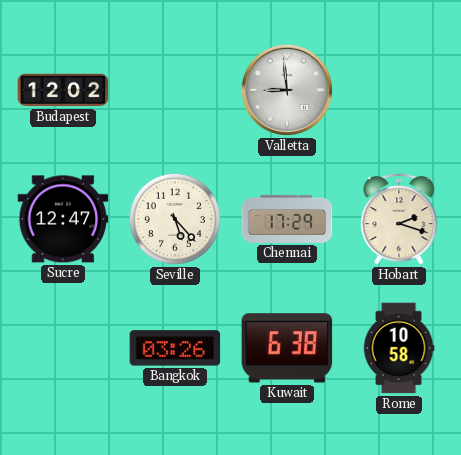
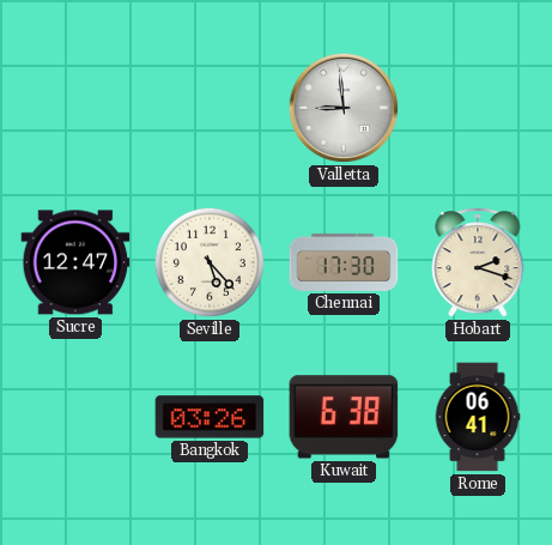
Budapest: 12:02 -> none (63, 90)
Chennai: 17:29 -> 17:30 (344, 262)
Rome: 10:58 -> 06:41 (478, 417)
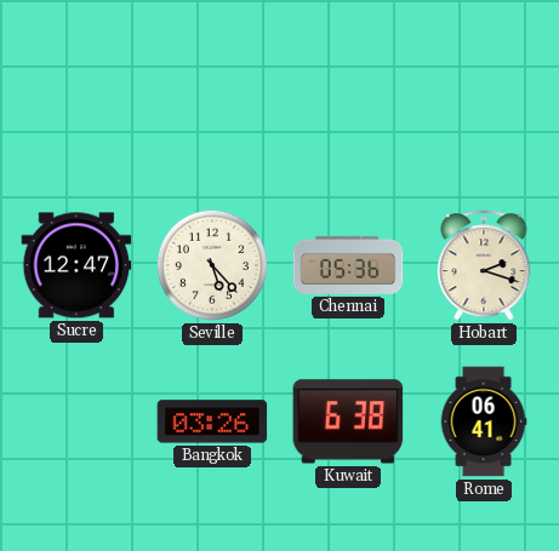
Valletta: 8:59 -> none (344, 108)
Chennai: 17:30 -> 05:36 (348, 265)
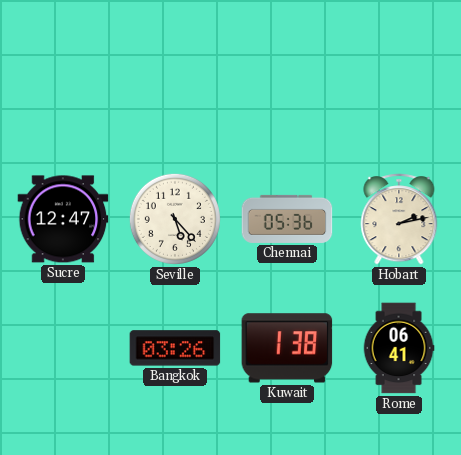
Hobart: 2:18 -> 2:13 (399, 219)
Kuwait: 6:38 -> 1:38 (287, 348)
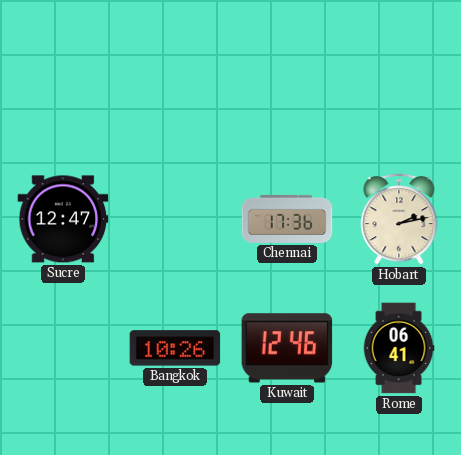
Seville: 5:23 -> none (175, 219)
Chennai: 05:36 -> 17:36 (287, 219)
Bangkok: 03:26 -> 10:26 (175, 348)
Kuwait: 1:38 -> 12:46 (287, 348)
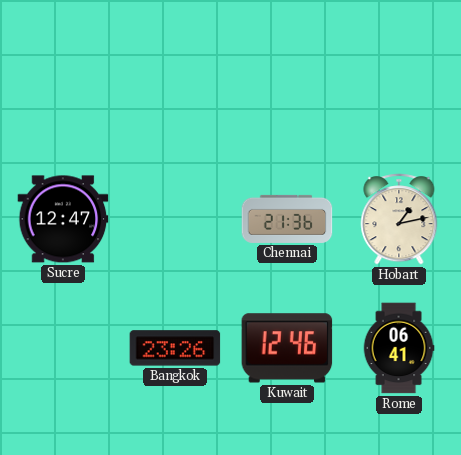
Chennai: 17:36 -> 21:36 (287, 219)
Hobart: 2:13 -> 1:13 (399, 219)
Bangkok: 10:26 -> 23:26 (175, 348)
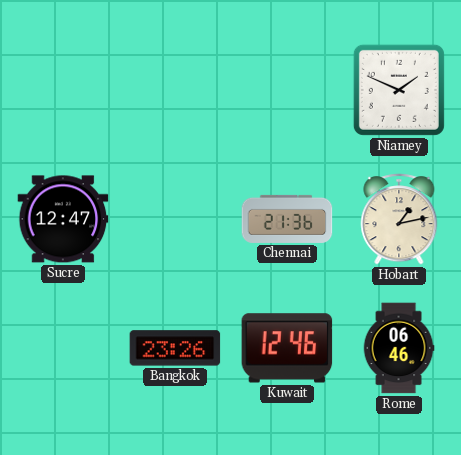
Niamey: none -> 1:49 (399, 90)
Rome: 06:41 -> 06:46 (399, 348)
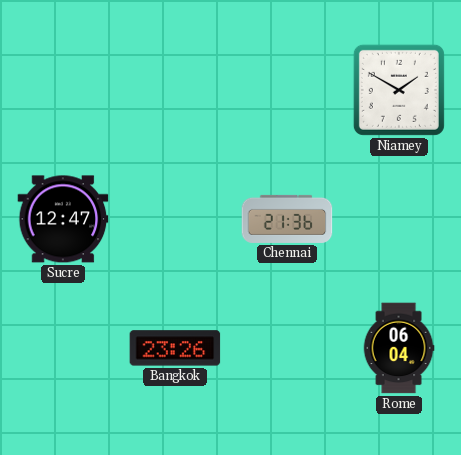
Niamey: 1:49 -> 1:50 (399, 90)
Hobart: 1:13 -> none (399, 219)
Kuwait: 12:46 -> none (287, 348)
Rome: 06:46 -> 06:04 (399, 348)
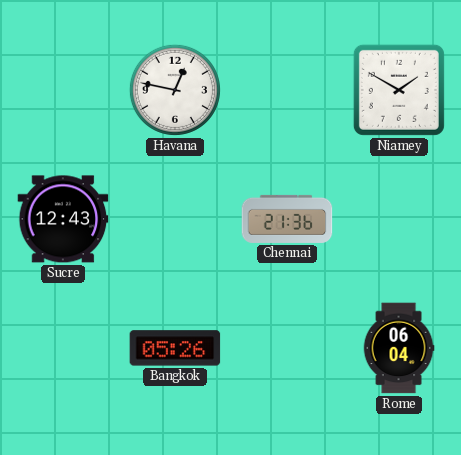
Havana: none -> 12:47 (175, 90)
Sucre: 12:47 -> 12:43 (63, 219)
Bangkok: 23:26 -> 05:26 (175, 348)
